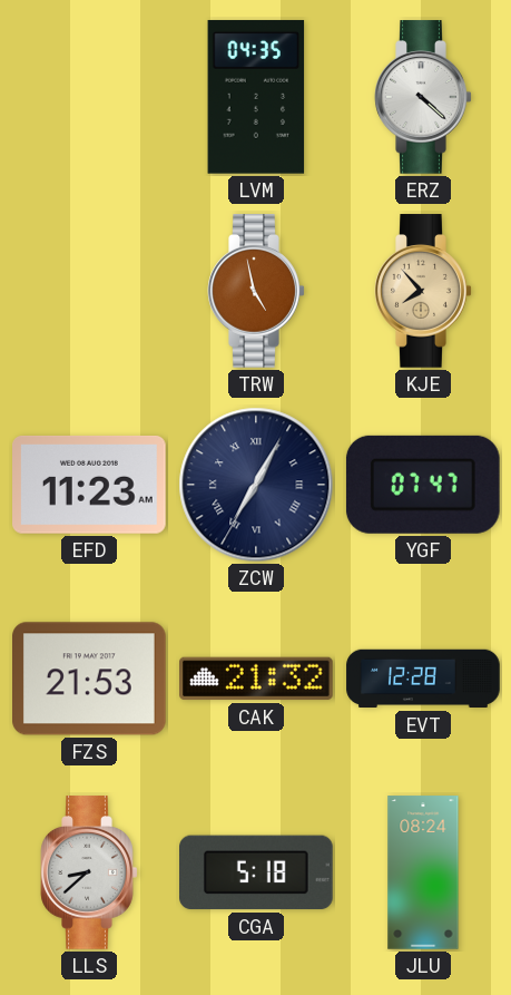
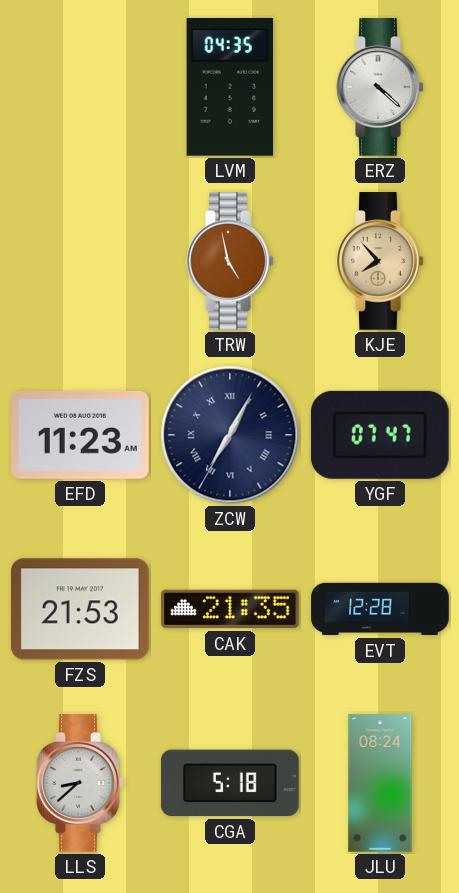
CAK: 21:32 -> 21:35 (230, 609)
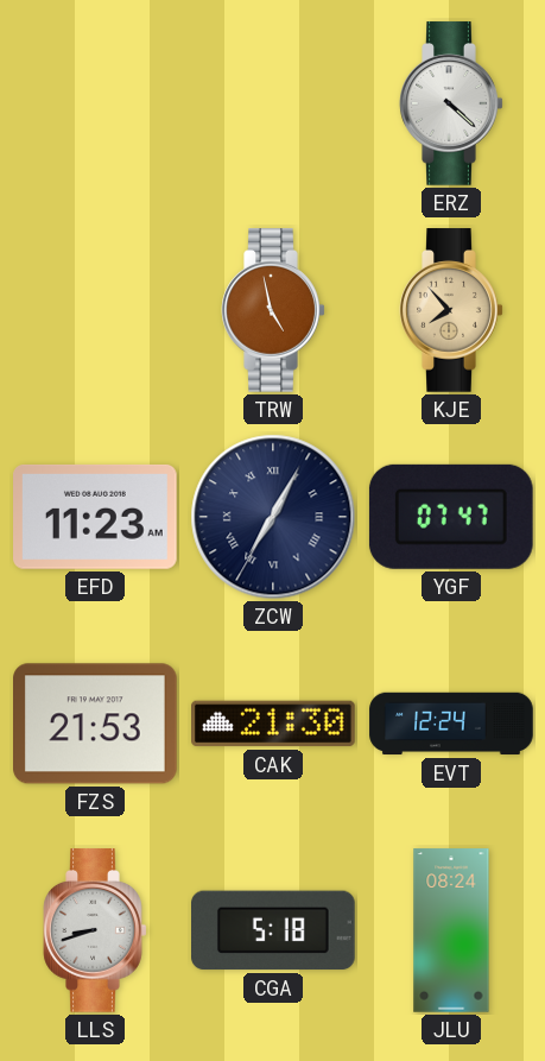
LVM: 04:35 -> none (230, 87)
CAK: 21:35 -> 21:30 (273, 724)
EVT: 12:28 -> 12:24 (451, 724)
LLS: 8:38 -> 8:42 (95, 930)
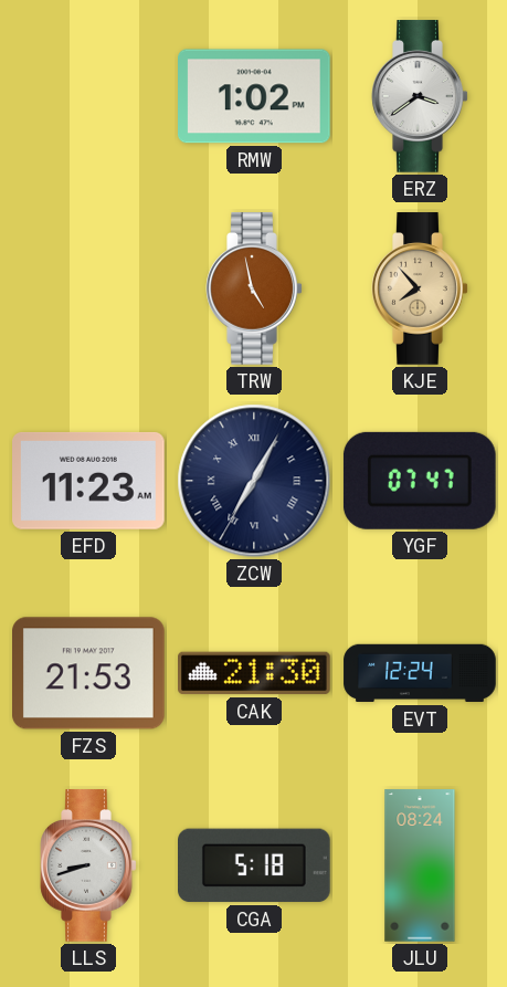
RMW: none -> 1:02 (255, 96)
ERZ: 4:22 -> 3:39 (420, 96)
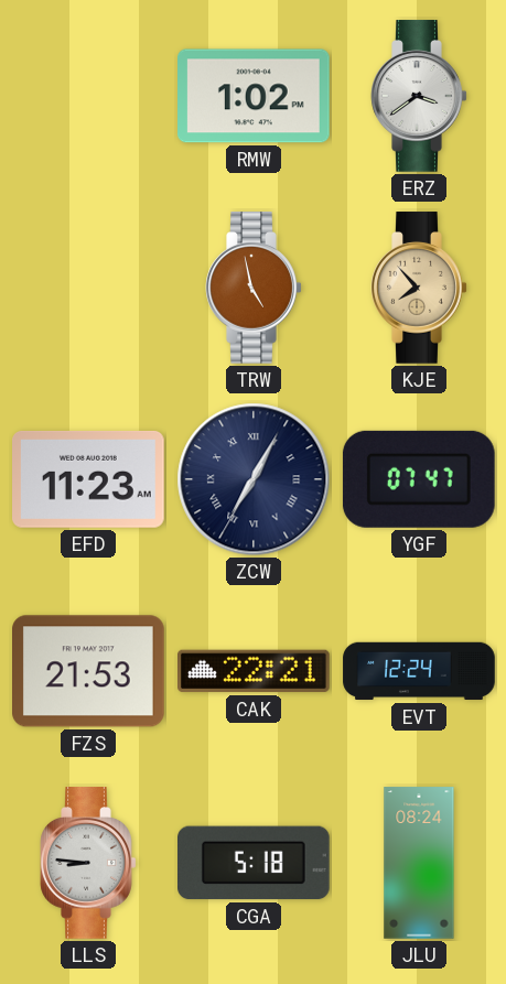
CAK: 21:30 -> 22:21 (254, 671)
LLS: 8:42 -> 8:46 (88, 863)
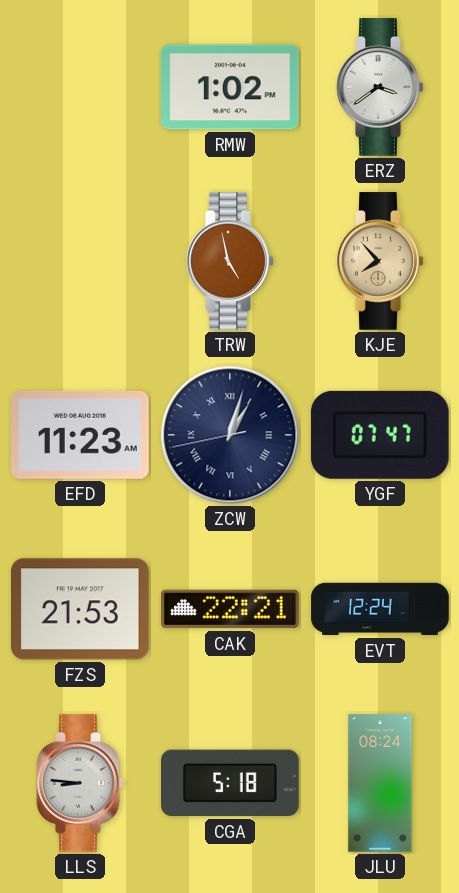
ZCW: 7:04 -> 1:02 (230, 435)
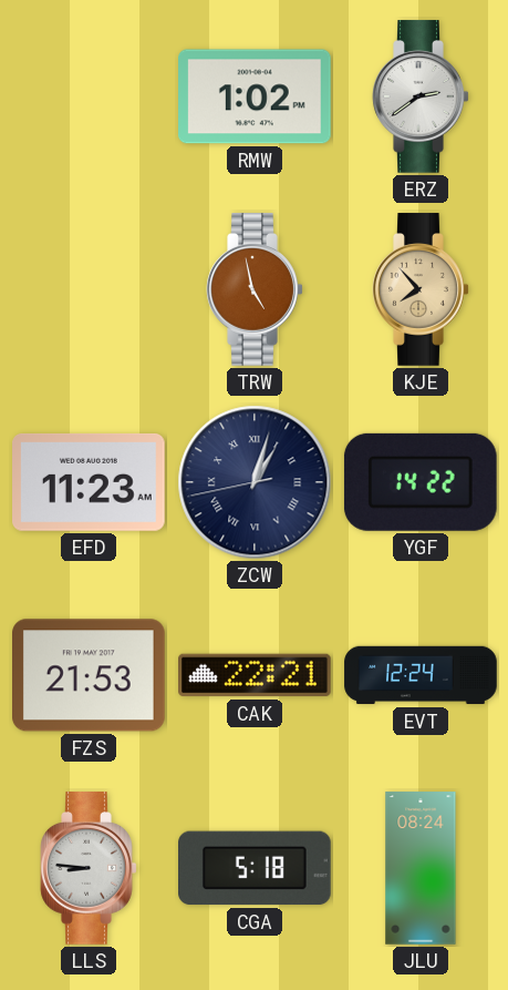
ERZ: 3:39 -> 2:39 (421, 96)
YGF: 07:47 -> 14:22 (421, 482)
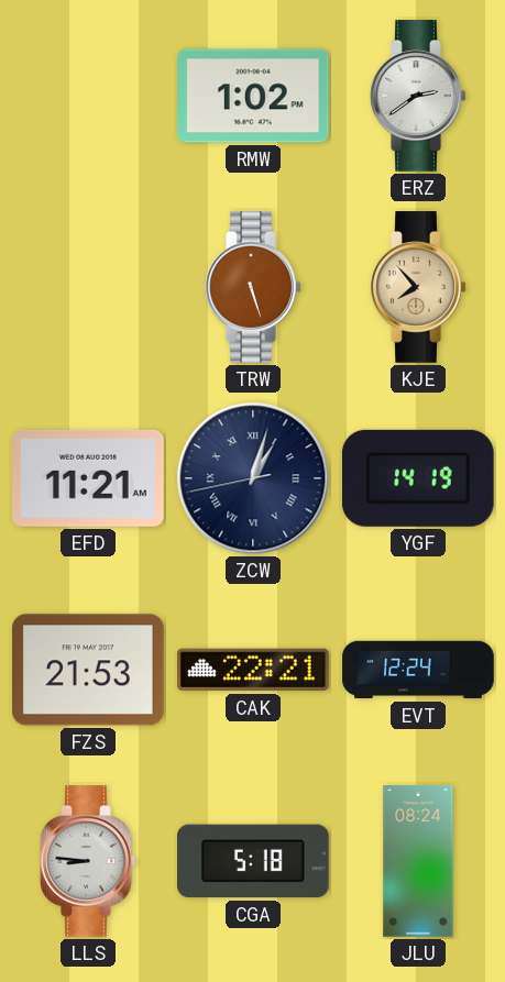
TRW: 4:58 -> 5:27 (253, 287)
EFD: 11:23 -> 11:21 (89, 478)
YGF: 14:22 -> 14:19 (418, 478)
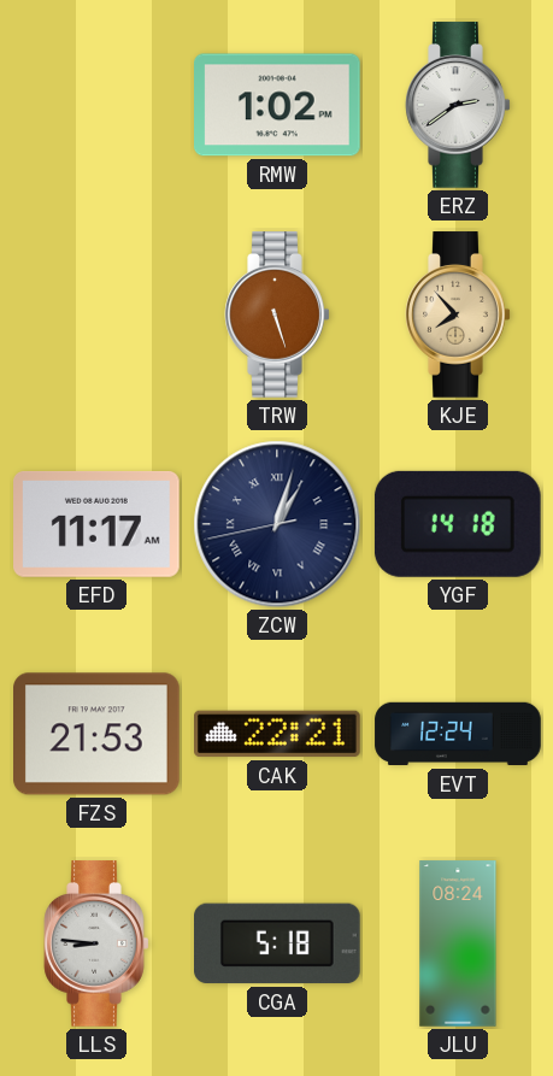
EFD: 11:21 -> 11:17 (98, 524)
YGF: 14:19 -> 14:18 (458, 524)
